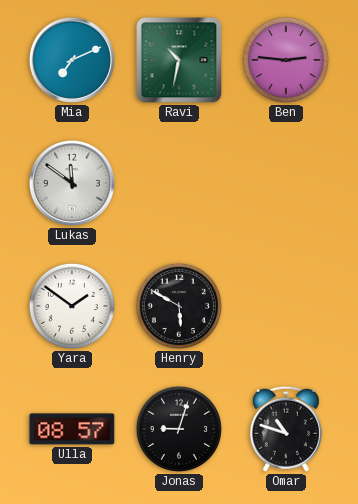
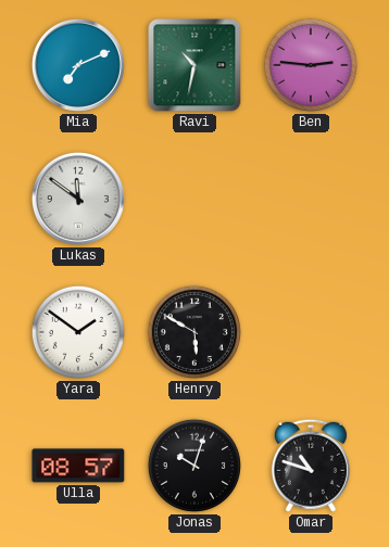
Jonas: 9:03 -> 10:03 (195, 466)
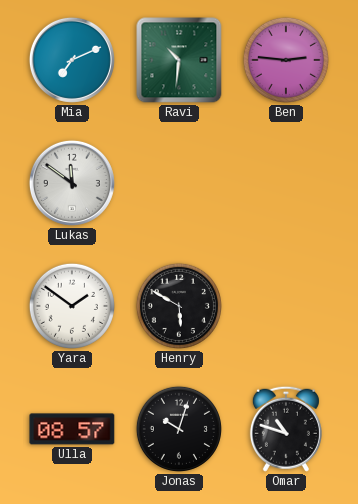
Ravi: 10:32 -> 10:31 (179, 60)
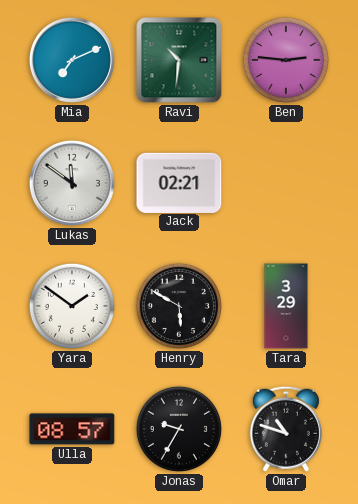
Jack: none -> 02:21 (179, 182)
Tara: none -> 3:29 (286, 306)
Jonas: 10:03 -> 9:35 (179, 429)
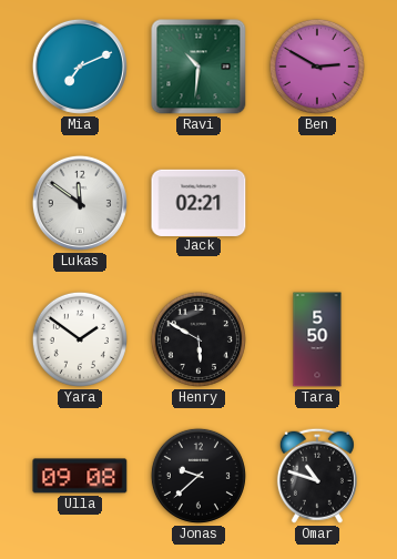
Ben: 2:46 -> 2:50 (317, 67)
Tara: 3:29 -> 5:50 (317, 339)
Ulla: 08:57 -> 09:08 (80, 476)
Jonas: 9:35 -> 9:38 (198, 476)
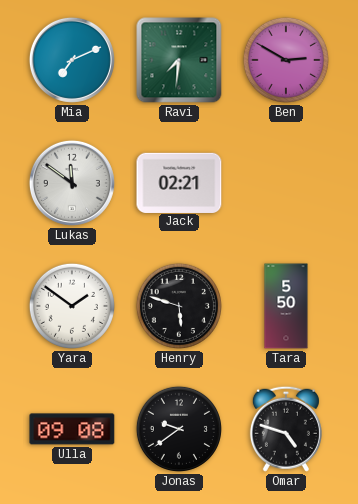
Ravi: 10:31 -> 7:31 (179, 60)
Henry: 5:50 -> 5:48 (179, 306)
Jonas: 9:38 -> 9:39 (179, 429)
Omar: 10:48 -> 4:48 (286, 429)
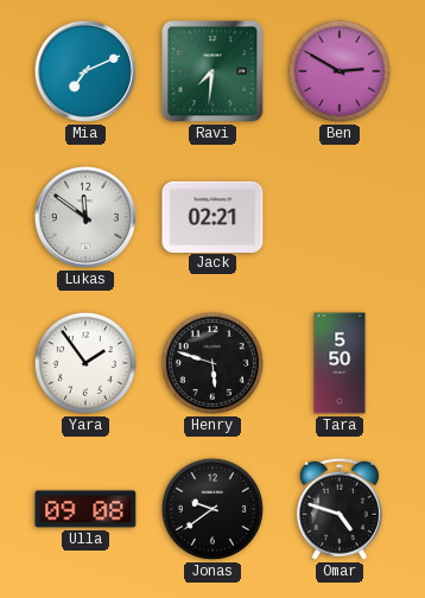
Yara: 1:51 -> 1:54 (85, 363)
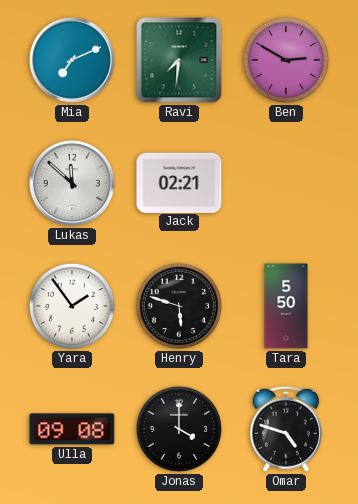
Lukas: 11:51 -> 11:52 (72, 183)
Jonas: 9:39 -> 4:00 (179, 429)
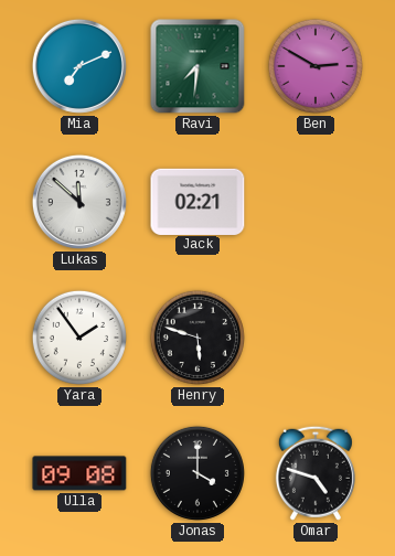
Tara: 5:50 -> none (286, 306)
